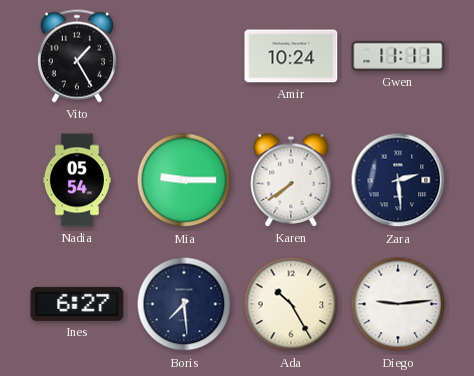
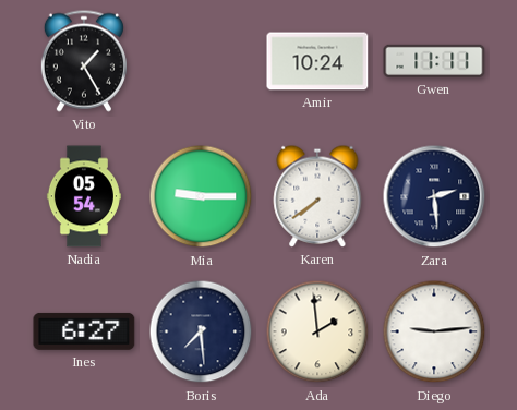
Ada: 10:25 -> 1:59 (317, 331)
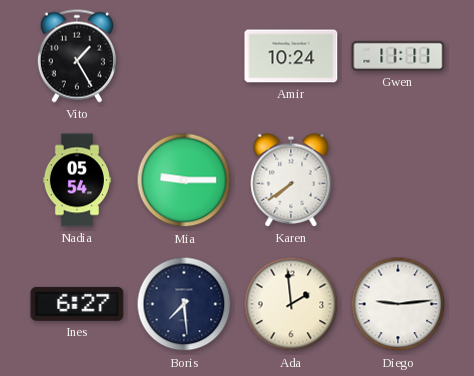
Zara: 2:29 -> none (434, 196)
